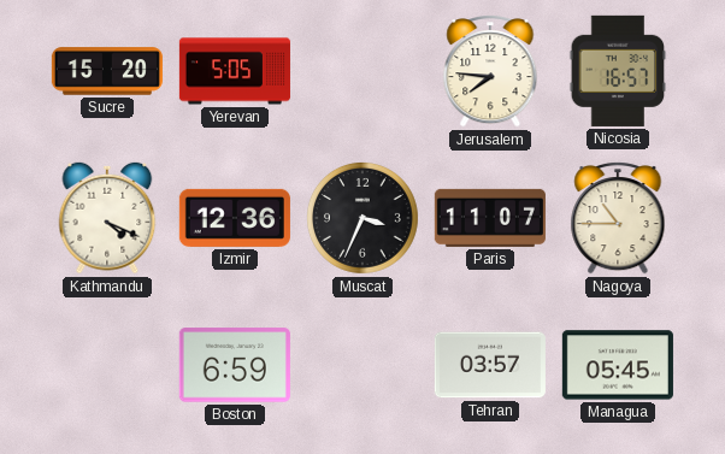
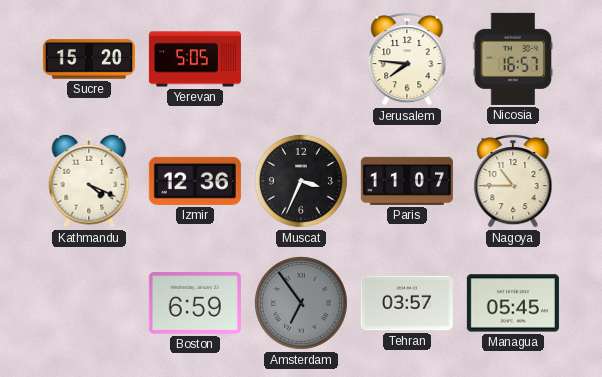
Amsterdam: none -> 6:54 (302, 304)
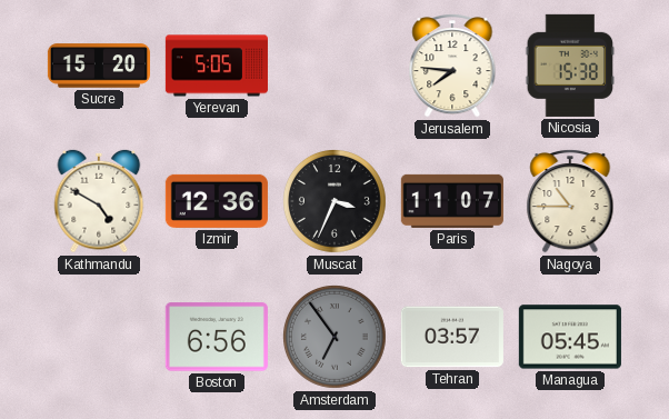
Nicosia: 16:57 -> 15:38 (570, 66)
Kathmandu: 4:19 -> 4:50 (99, 201)
Boston: 6:59 -> 6:56 (217, 337)
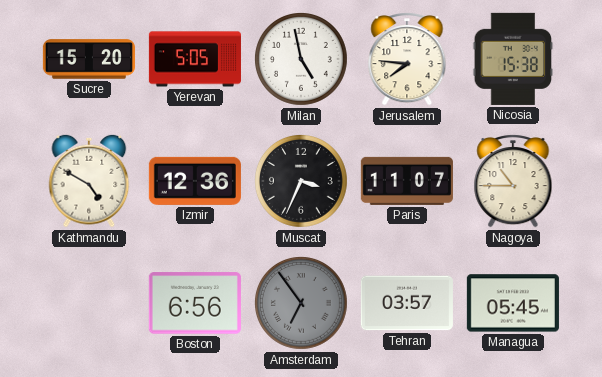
Milan: none -> 4:58 (302, 60)
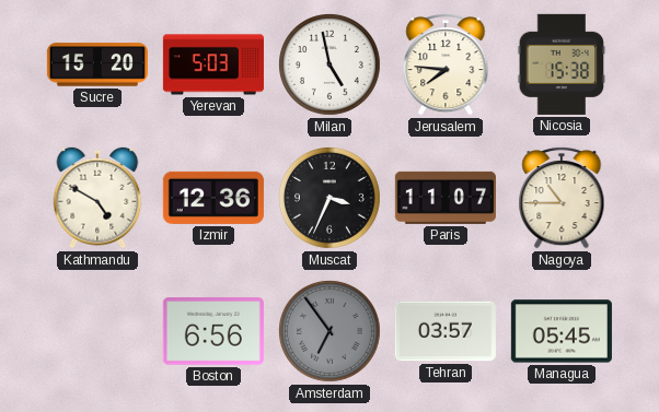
Yerevan: 5:05 -> 5:03 (213, 64)
